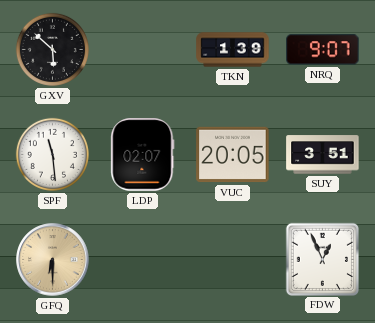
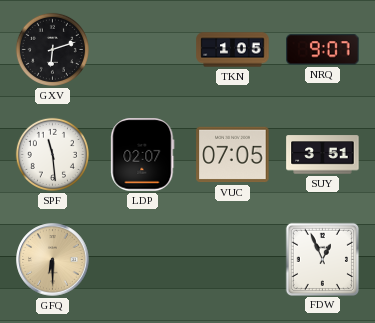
GXV: 5:52 -> 6:12 (52, 49)
TKN: 1:39 -> 1:05 (233, 50)
VUC: 20:05 -> 07:05 (233, 155)
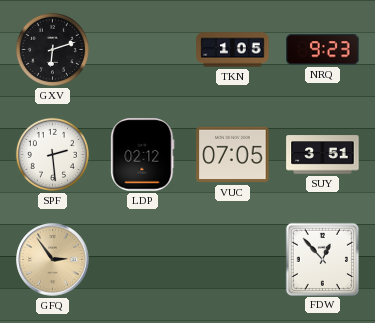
NRQ: 9:07 -> 9:23 (323, 50)
SPF: 11:29 -> 2:29 (52, 154)
LDP: 02:07 -> 02:12 (143, 155)
GFQ: 6:30 -> 2:54 (53, 260)
FDW: 12:56 -> 12:53 (322, 259)
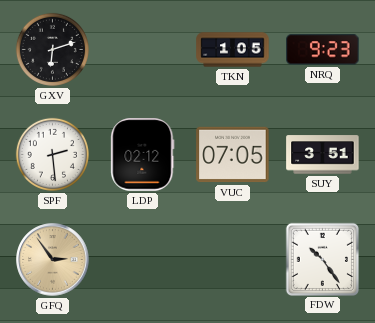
FDW: 12:53 -> 10:24 (322, 259)
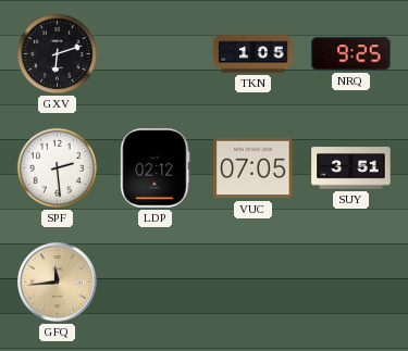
NRQ: 9:23 -> 9:25 (351, 54)
GFQ: 2:54 -> 11:44 (58, 283)
FDW: 10:24 -> none (322, 259)
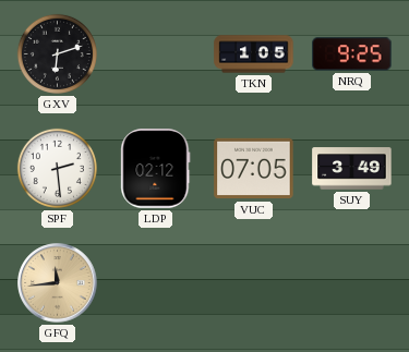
SUY: 3:51 -> 3:49 (352, 169)
